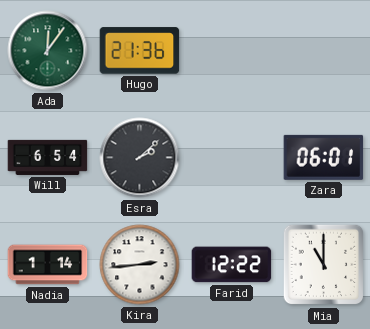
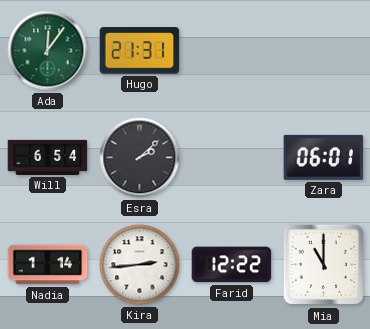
Hugo: 21:36 -> 21:31 (140, 51)
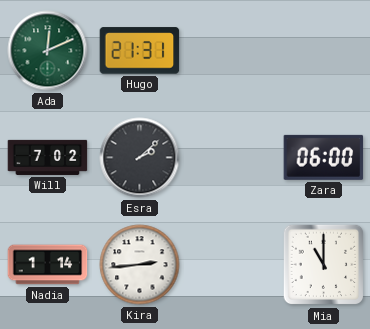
Ada: 12:06 -> 12:11 (48, 51)
Will: 6:54 -> 7:02 (48, 157)
Zara: 06:01 -> 06:00 (324, 157)
Farid: 12:22 -> none (232, 265)
